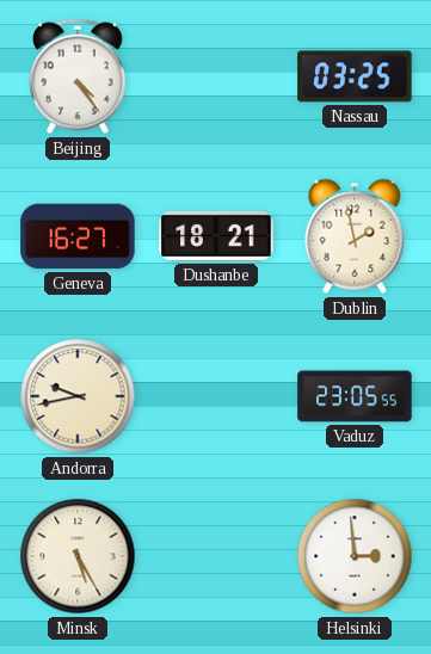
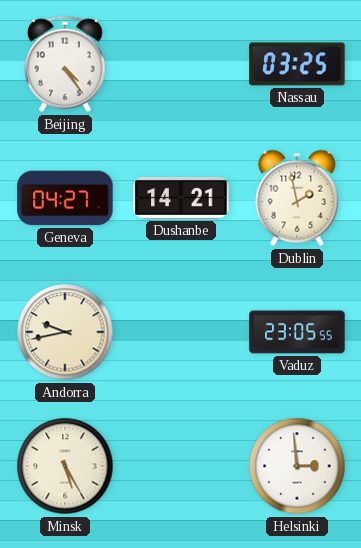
Geneva: 16:27 -> 04:27 (65, 198)
Dushanbe: 18:21 -> 14:21 (181, 198)
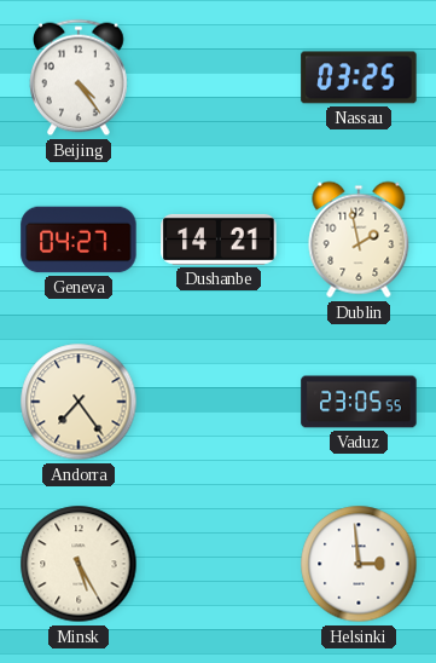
Andorra: 9:43 -> 7:24 (79, 402)
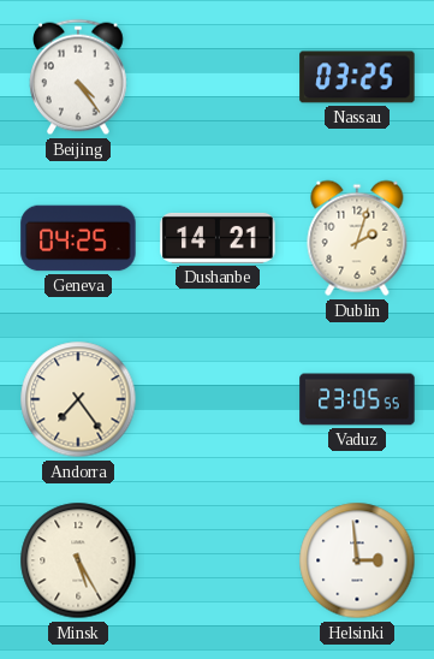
Geneva: 04:27 -> 04:25 (78, 238)
Dublin: 1:58 -> 2:03 (357, 238)
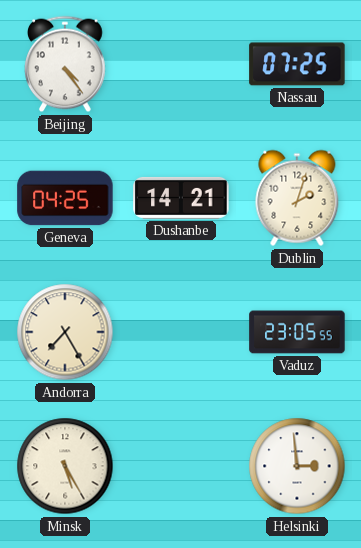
Nassau: 03:25 -> 07:25 (297, 64)
Andorra: 7:24 -> 7:25 (65, 332)
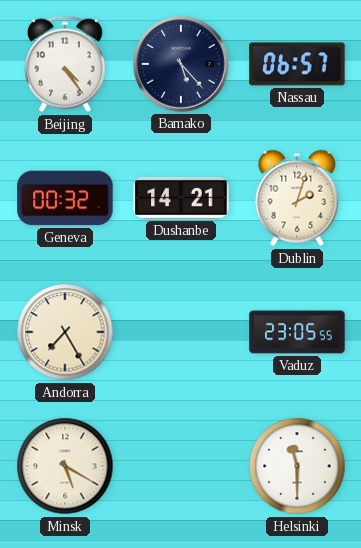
Bamako: none -> 5:23 (181, 64)
Nassau: 07:25 -> 06:57 (297, 64)
Geneva: 04:25 -> 00:32 (65, 198)
Minsk: 5:25 -> 5:20 (65, 466)
Helsinki: 2:59 -> 11:30 (297, 466)
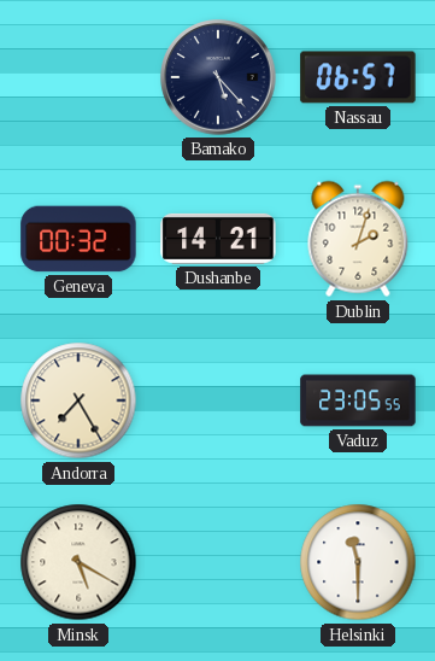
Beijing: 4:24 -> none (66, 64)
